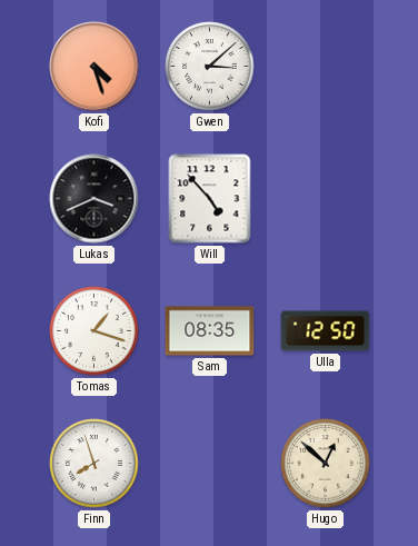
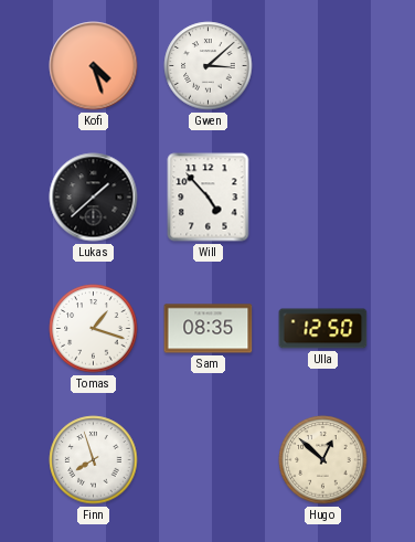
Lukas: 3:41 -> 1:38 (94, 198)
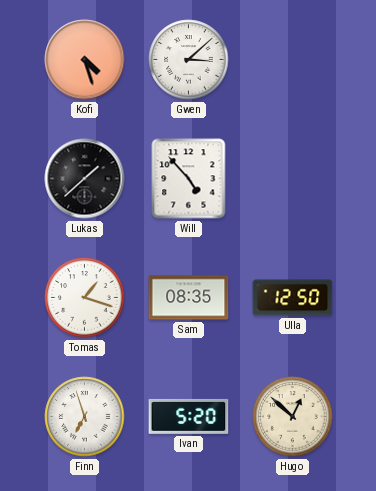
Finn: 7:57 -> 6:57 (85, 417)
Ivan: none -> 5:20 (189, 416)
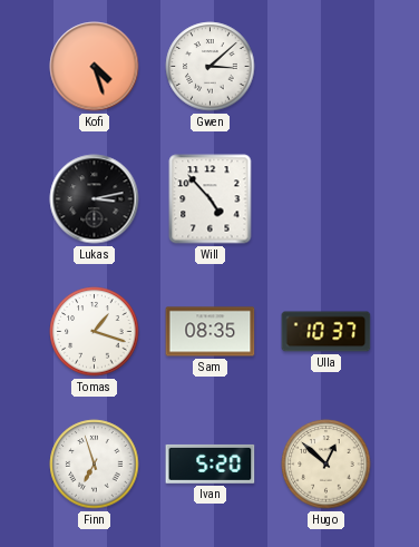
Lukas: 1:38 -> 3:13 (95, 199)
Ulla: 12:50 -> 10:37 (327, 332)
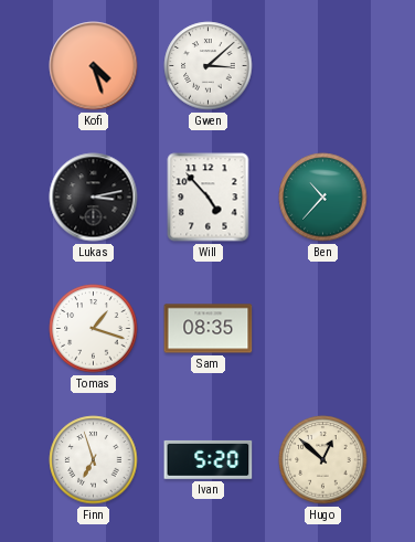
Ben: none -> 10:37 (323, 198)
Ulla: 10:37 -> none (327, 332)
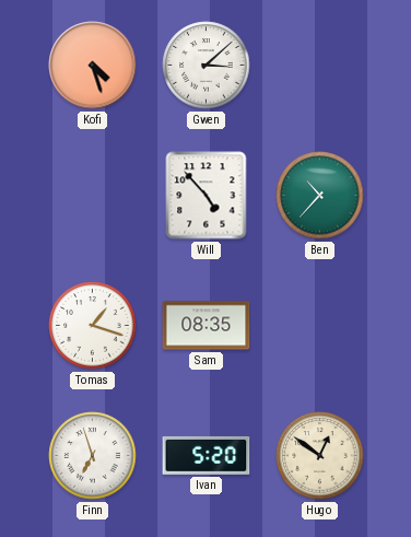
Lukas: 3:13 -> none (94, 198)
Hugo: 12:52 -> 12:51 (320, 456)
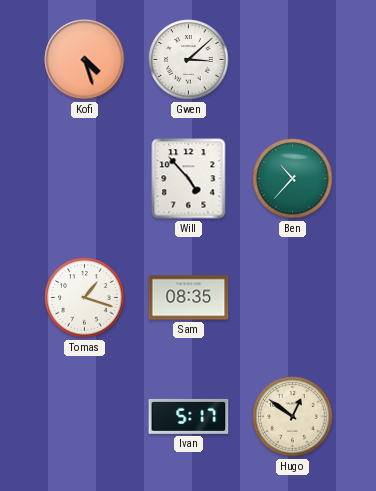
Finn: 6:57 -> none (93, 456)
Ivan: 5:20 -> 5:17 (189, 416)
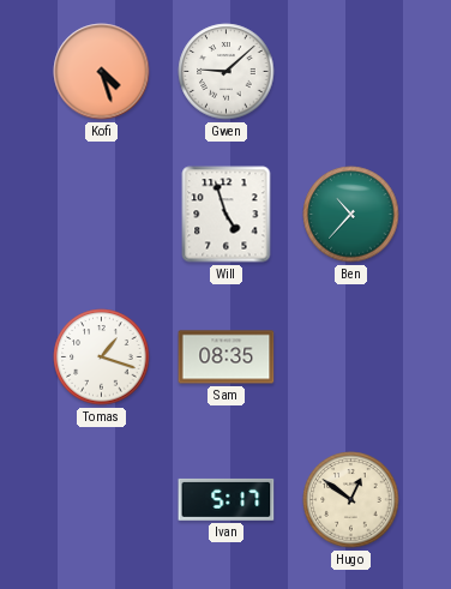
Gwen: 3:08 -> 9:08 (227, 72)
Will: 4:53 -> 4:57 (227, 215)
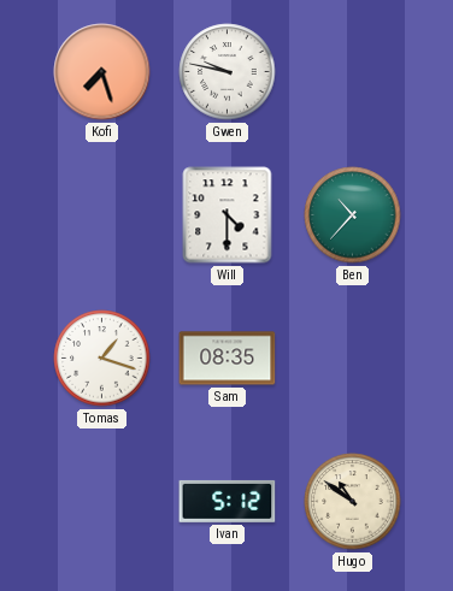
Kofi: 4:27 -> 7:27 (102, 72)
Gwen: 9:08 -> 9:47 (228, 72)
Will: 4:57 -> 4:30 (228, 215)
Ivan: 5:17 -> 5:12 (228, 501)
Hugo: 12:51 -> 10:51 (353, 502)
